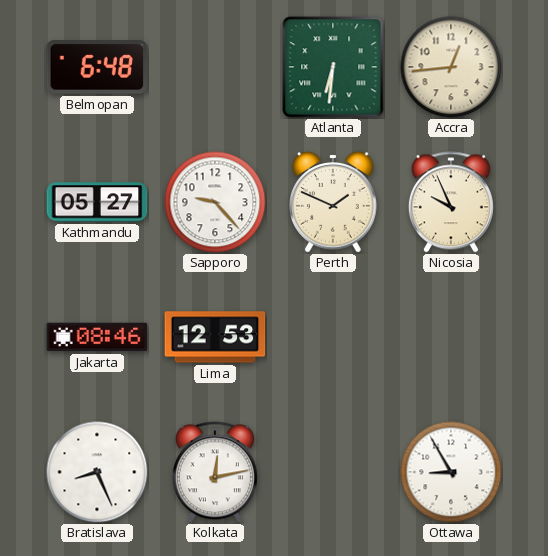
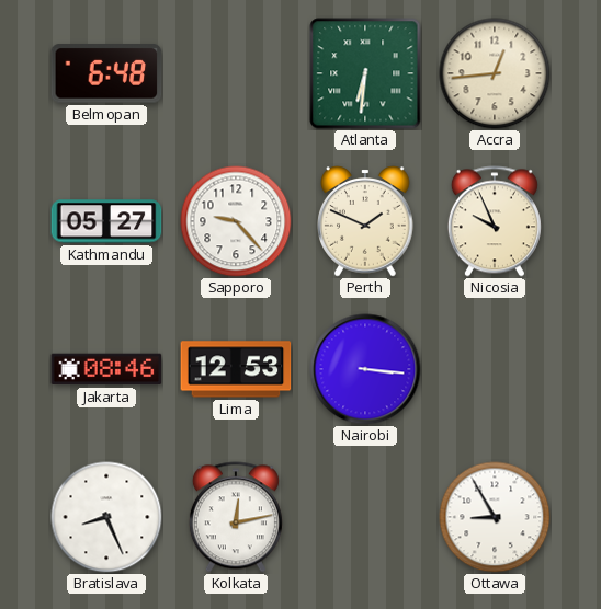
Nairobi: none -> 3:16 (365, 369)
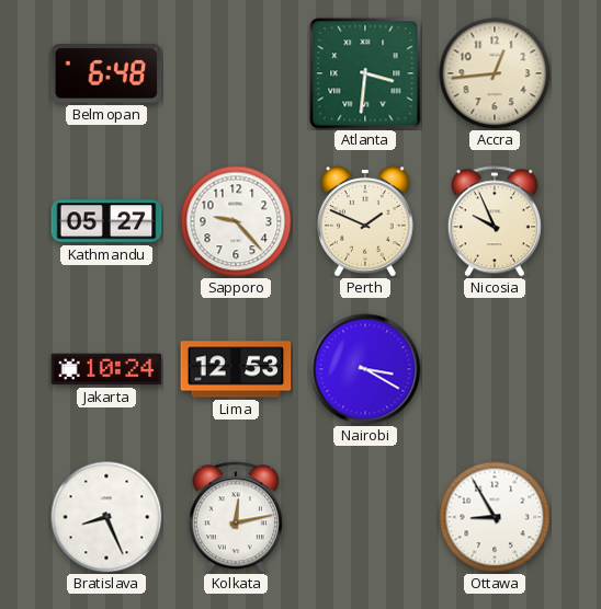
Atlanta: 6:31 -> 3:31 (365, 73)
Jakarta: 08:46 -> 10:24 (106, 369)
Nairobi: 3:16 -> 3:20 (365, 369)
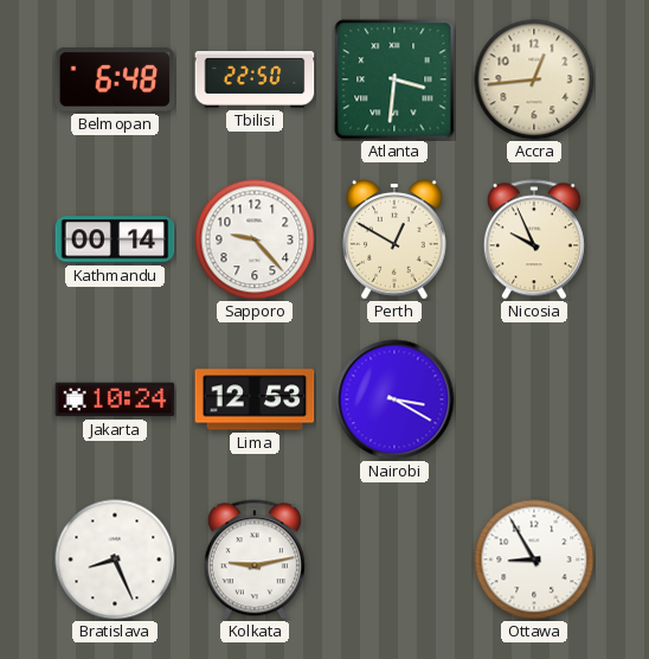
Tbilisi: none -> 22:50 (255, 81)
Kathmandu: 05:27 -> 00:14 (115, 239)
Perth: 1:49 -> 12:50 (394, 239)
Kolkata: 12:13 -> 9:13 (255, 559)
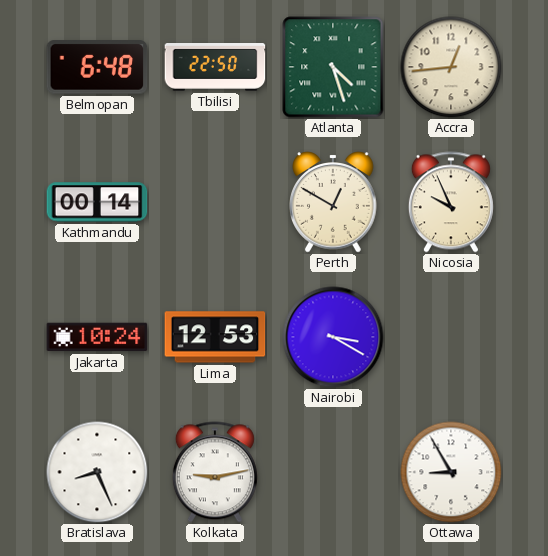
Atlanta: 3:31 -> 4:27 (333, 67)
Sapporo: 9:23 -> none (255, 239)
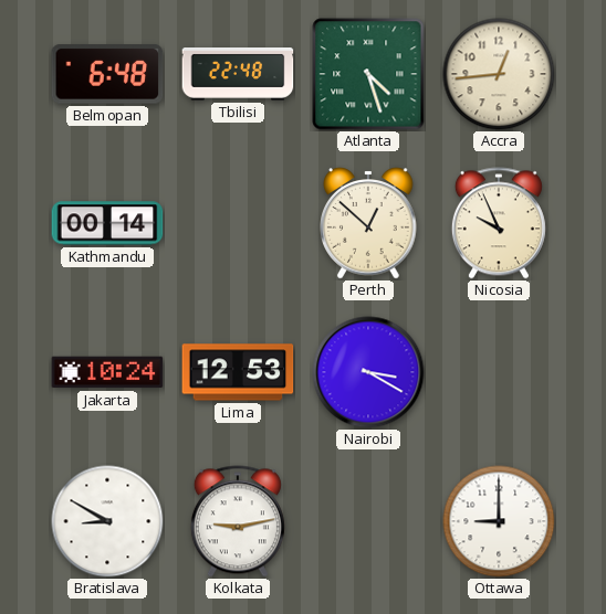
Tbilisi: 22:50 -> 22:48 (238, 75)
Perth: 12:50 -> 12:52 (368, 223)
Bratislava: 8:26 -> 8:50 (107, 521)
Ottawa: 8:55 -> 9:00 (499, 521)
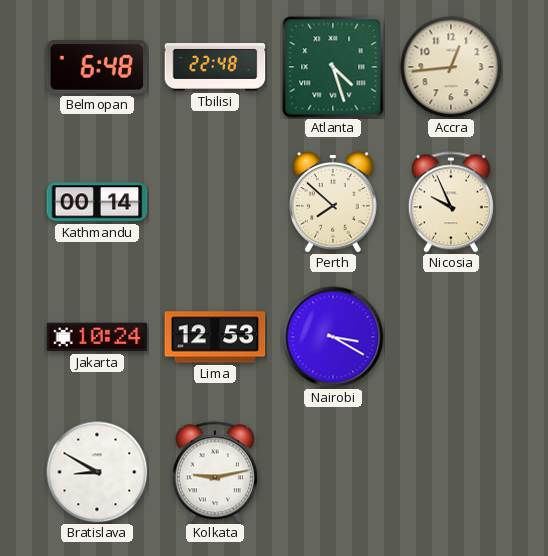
Perth: 12:52 -> 7:52 (333, 202)
Ottawa: 9:00 -> none (499, 521)
